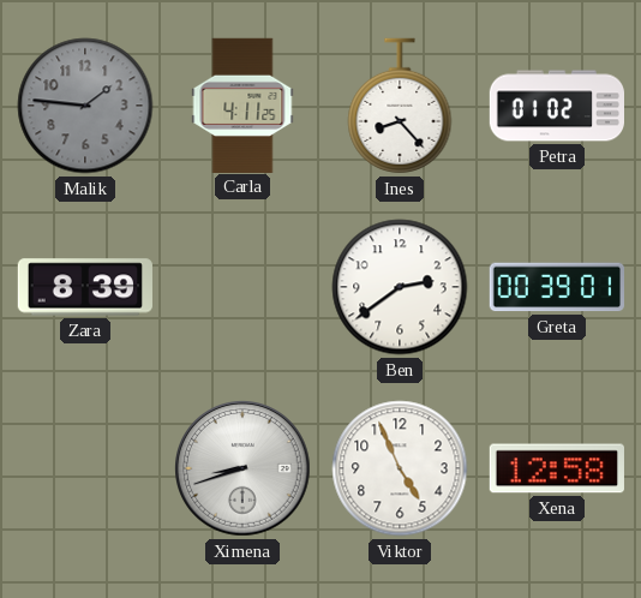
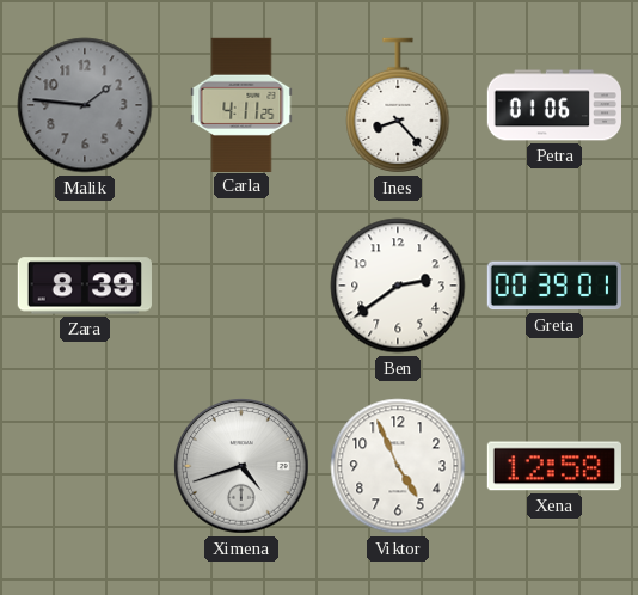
Petra: 01:02 -> 01:06 (553, 105)
Ximena: 8:42 -> 4:42 (243, 467)
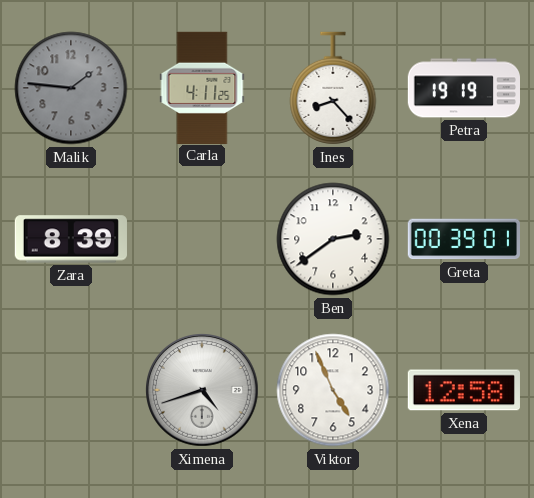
Petra: 01:06 -> 19:19 (463, 88)
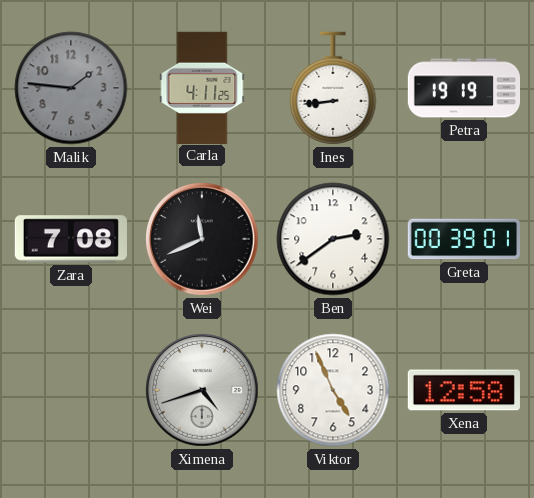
Ines: 8:23 -> 8:44 (333, 88)
Zara: 8:39 -> 7:08 (70, 239)
Wei: none -> 11:41 (203, 240)
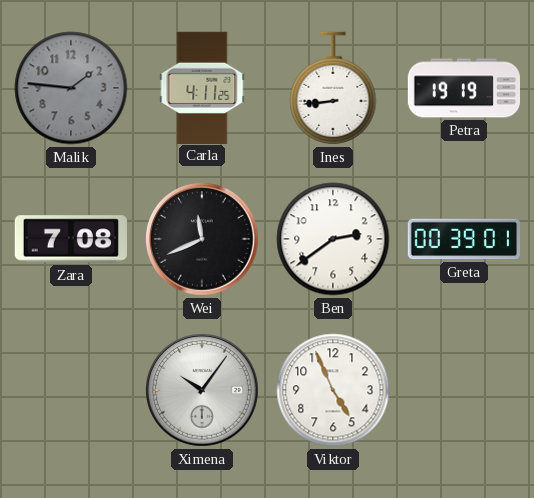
Ximena: 4:42 -> 10:06 (203, 391)
Xena: 12:58 -> none (464, 390)
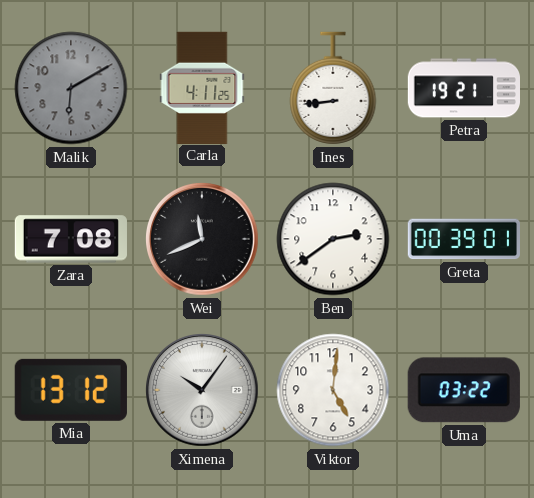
Malik: 1:46 -> 6:10 (71, 88)
Petra: 19:19 -> 19:21 (463, 88)
Mia: none -> 13:12 (71, 390)
Viktor: 4:56 -> 5:01 (333, 390)
Uma: none -> 03:22 (464, 390)
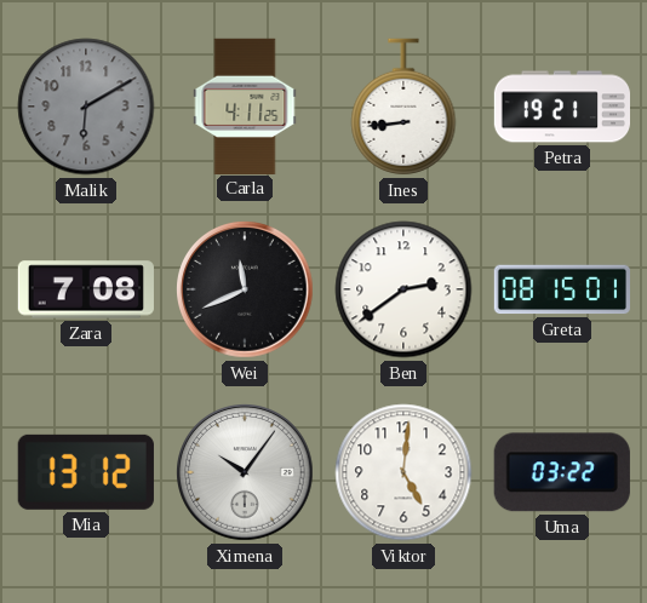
Greta: 00:39 -> 08:15 (561, 289)
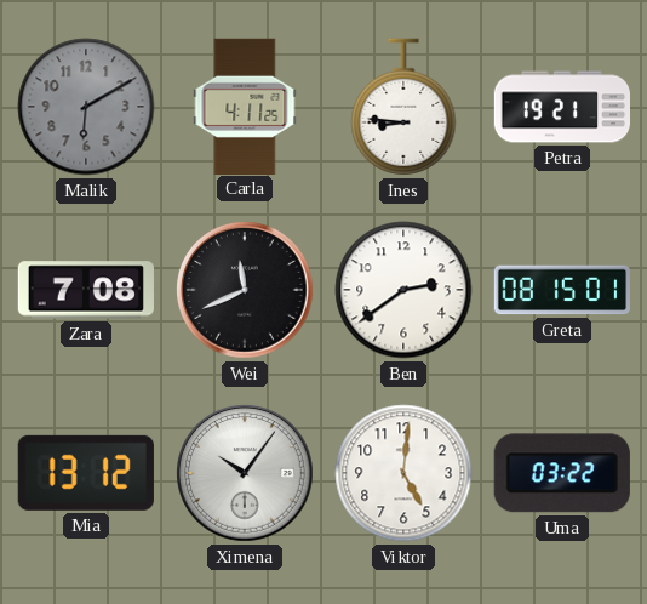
Ines: 8:44 -> 8:46 (403, 107)
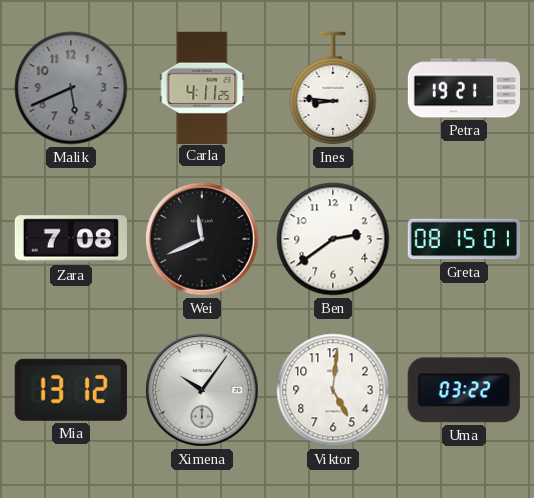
Malik: 6:10 -> 5:41 (71, 88)
